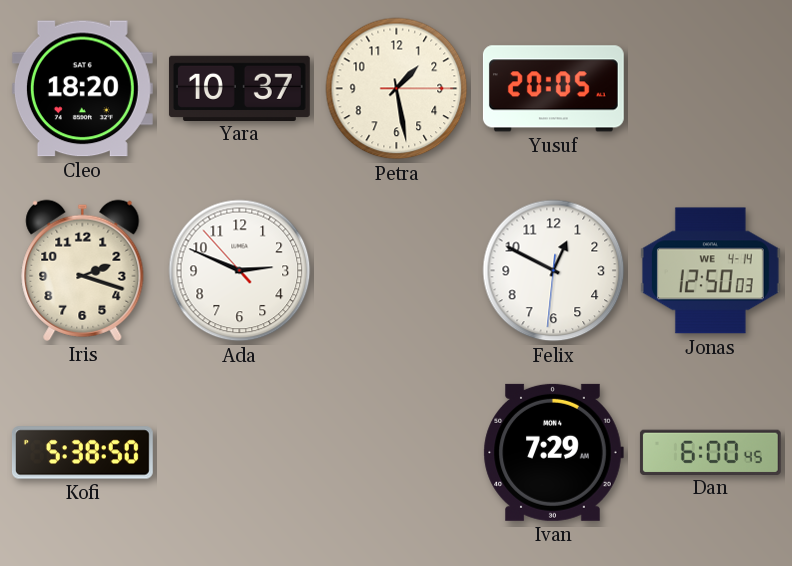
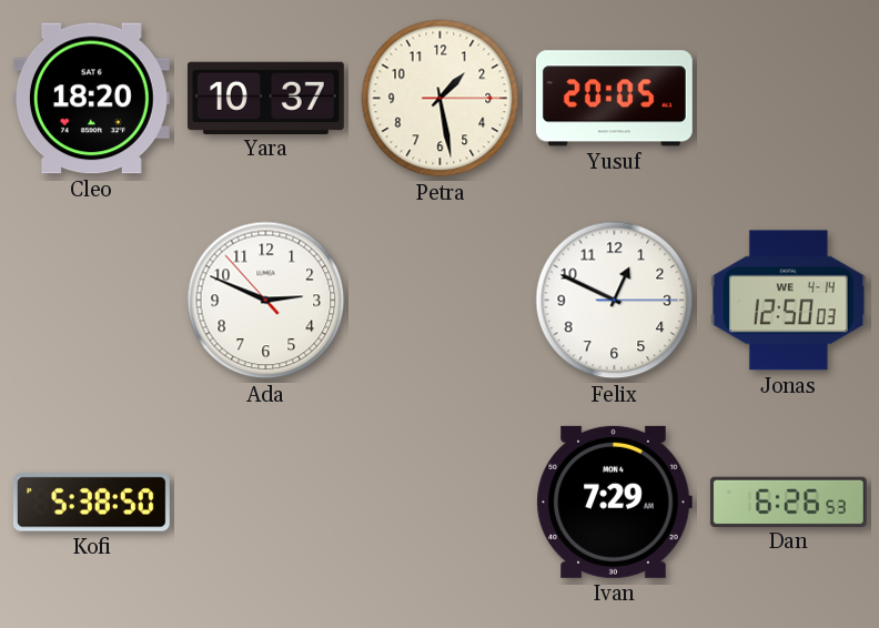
Iris: 2:18 -> none (83, 270)
Felix: 12:49:31 -> 12:49:15 (615, 301)
Dan: 6:00 -> 6:26 (788, 502)
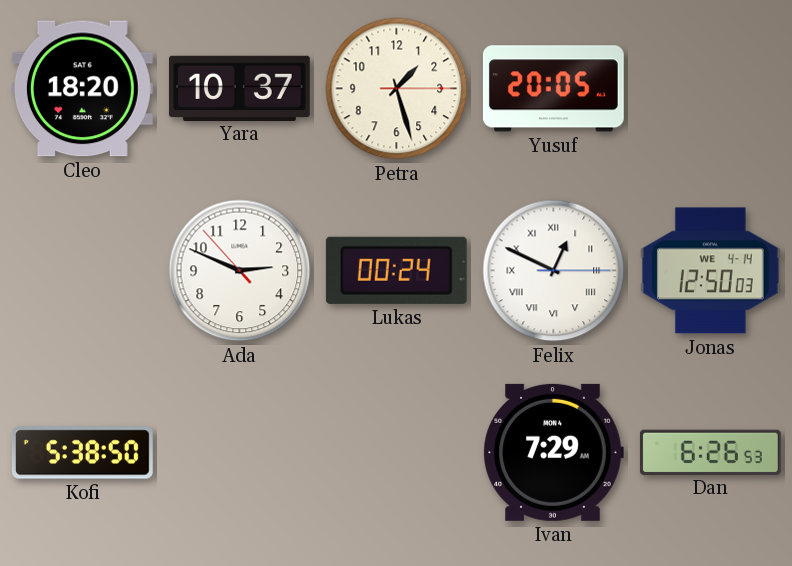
Petra: 1:28 -> 1:27 (397, 89)
Lukas: none -> 00:24 (396, 270)
Felix numerals: Arabic -> Roman (554, 271)
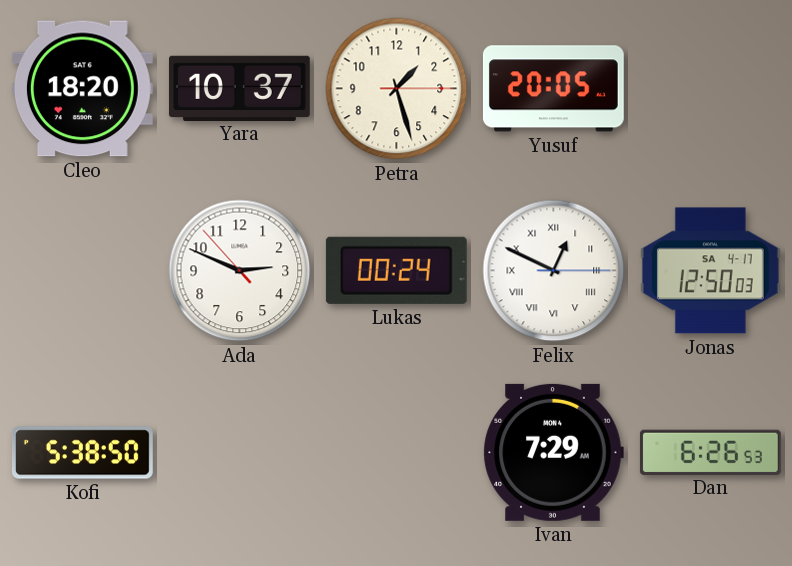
Jonas date: WE 4-14 -> SA 4-17 (710, 271)
